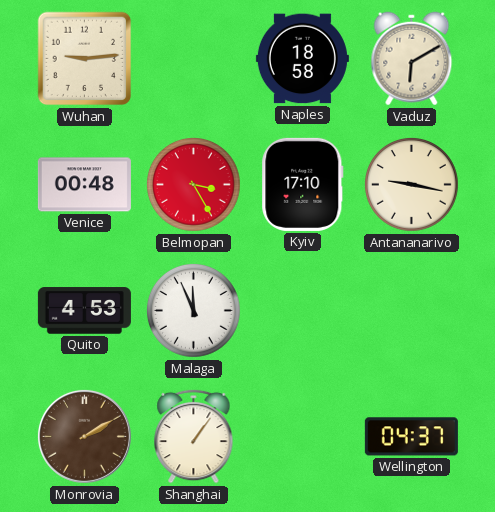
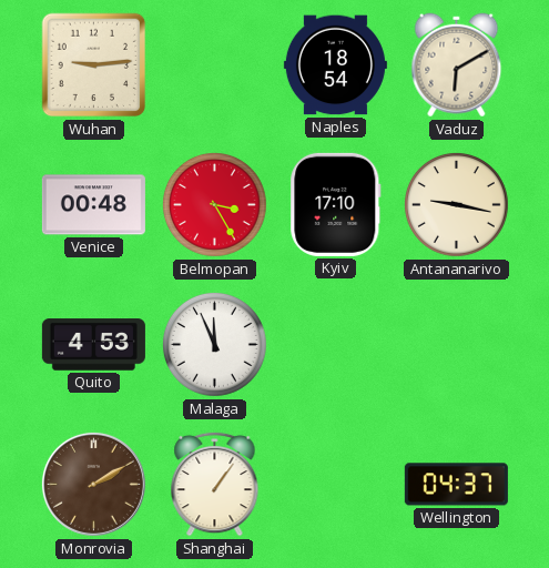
Naples: 18:58 -> 18:54 (335, 65)
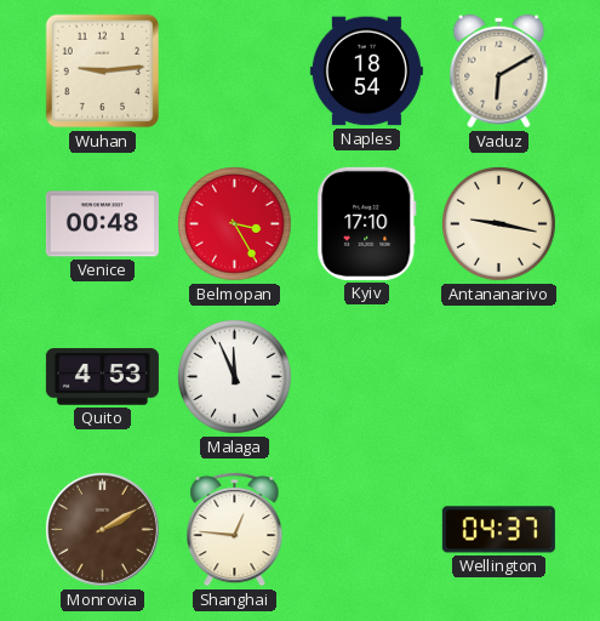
Shanghai: 1:06 -> 12:46 (235, 529)
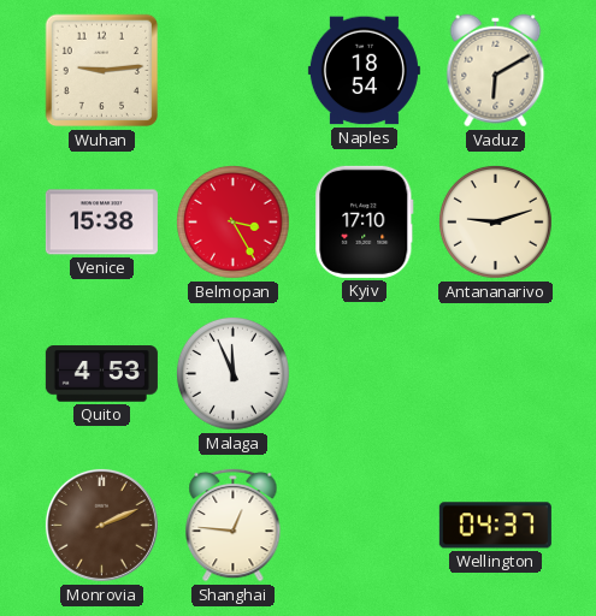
Venice: 00:48 -> 15:38 (101, 223)
Antananarivo: 9:17 -> 9:12 (496, 223)
Monrovia: 2:10 -> 2:11 (101, 525)
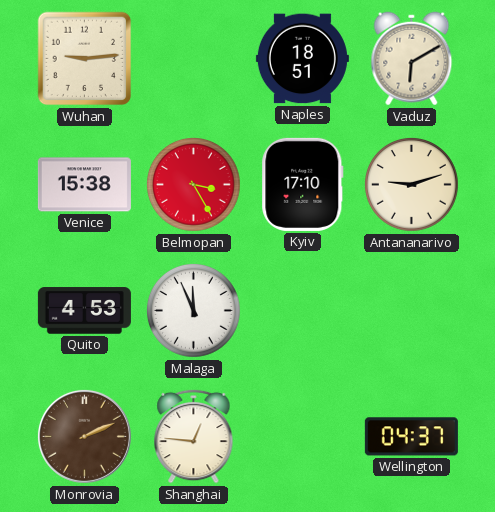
Naples: 18:54 -> 18:51 (302, 59)
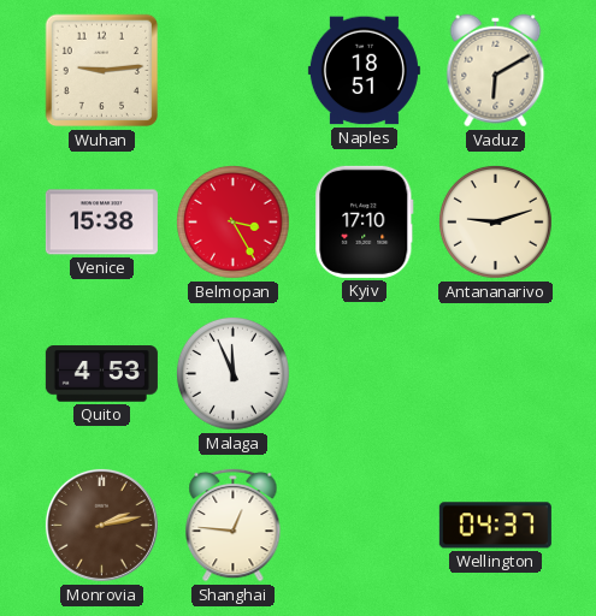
Monrovia: 2:11 -> 2:13 (101, 525)
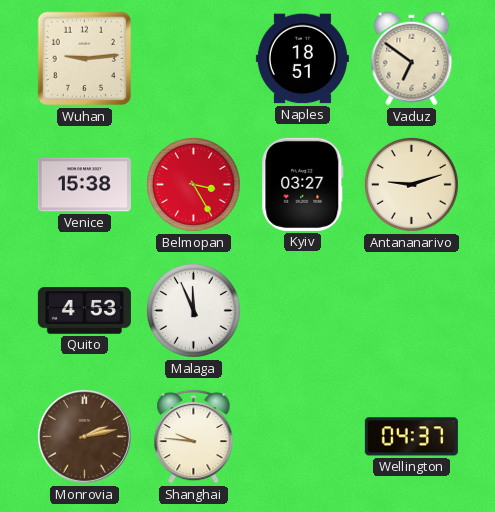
Vaduz: 6:10 -> 6:51 (412, 59)
Kyiv: 17:10 -> 03:27 (303, 184)
Shanghai: 12:46 -> 9:46 (194, 436)
